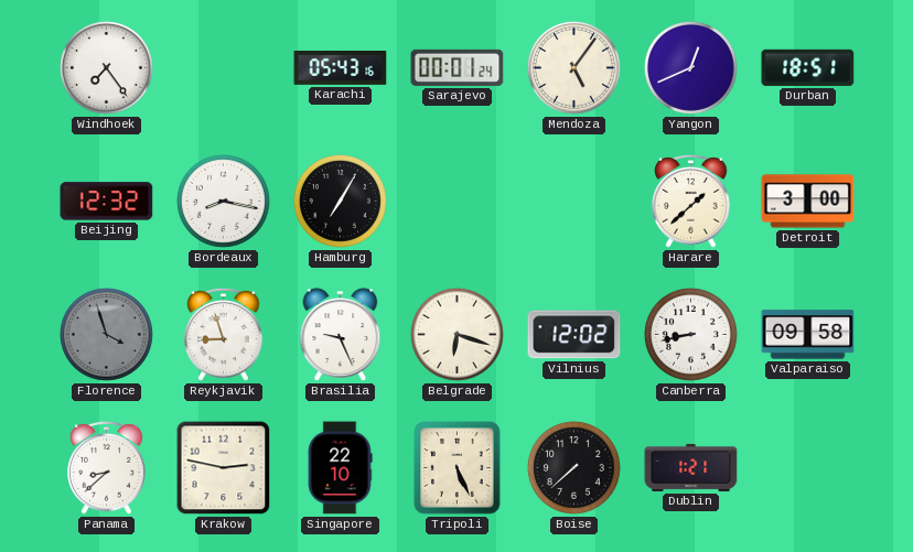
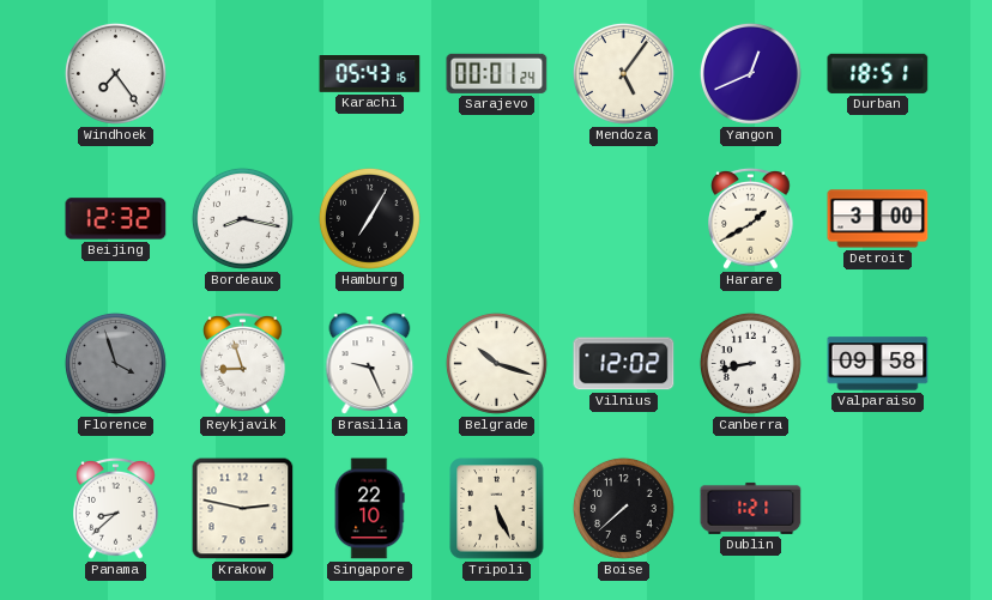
Harare: 1:38 -> 1:40 (751, 218)
Belgrade: 6:18 -> 10:18 (496, 363)
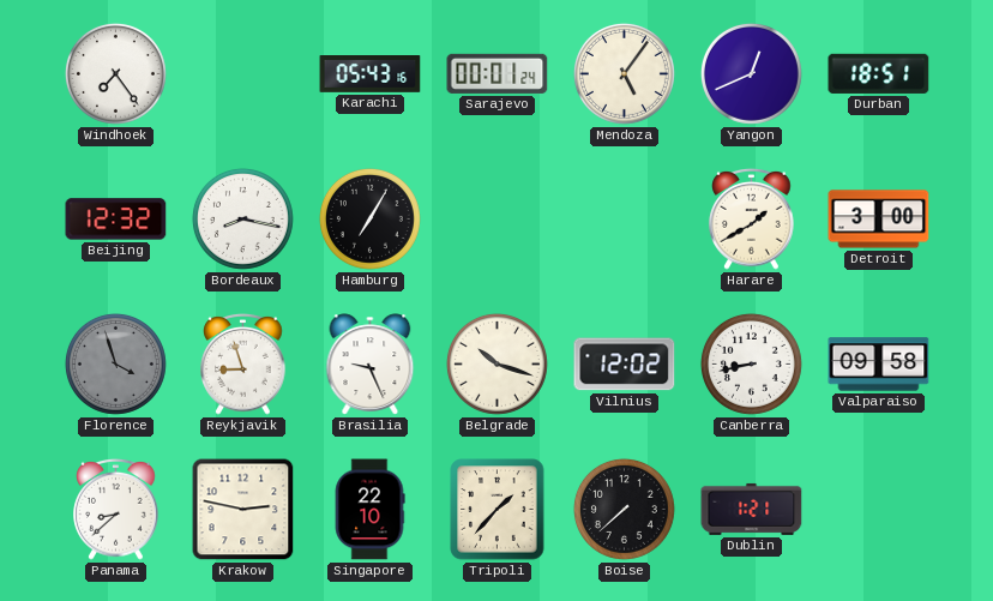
Tripoli: 5:26 -> 1:37 (498, 510)
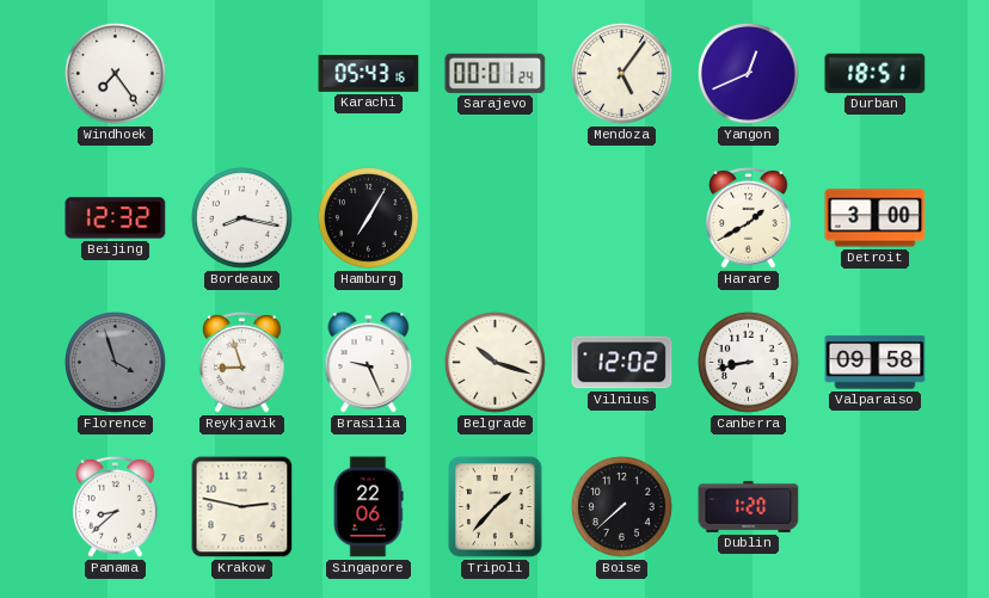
Singapore: 22:10 -> 22:06 (368, 507)
Dublin: 1:21 -> 1:20 (749, 506)
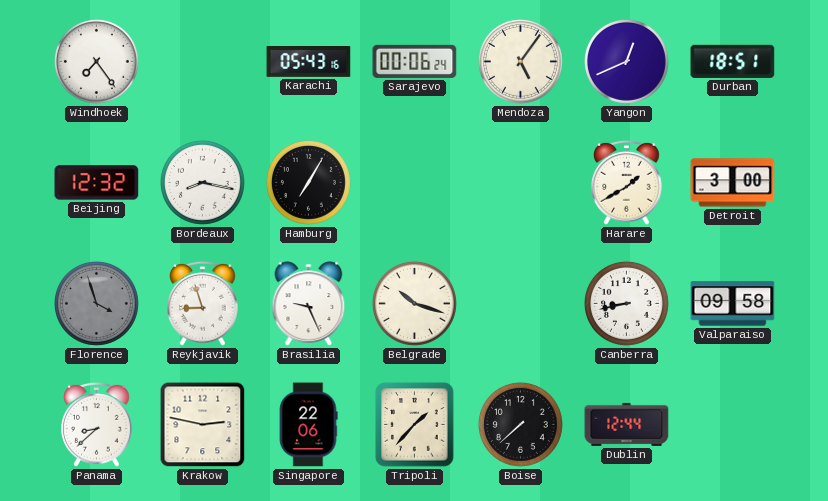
Sarajevo: 00:01 -> 00:06 (415, 61)
Vilnius: 12:02 -> none (622, 363)
Dublin: 1:20 -> 12:44 (627, 424)
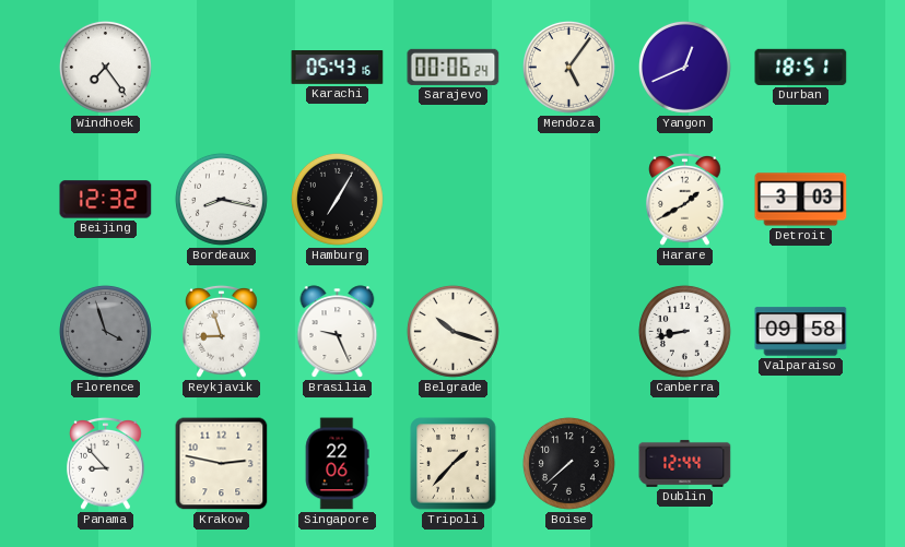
Detroit: 3:00 -> 3:03 (801, 200)
Panama: 8:38 -> 8:53 (106, 463)
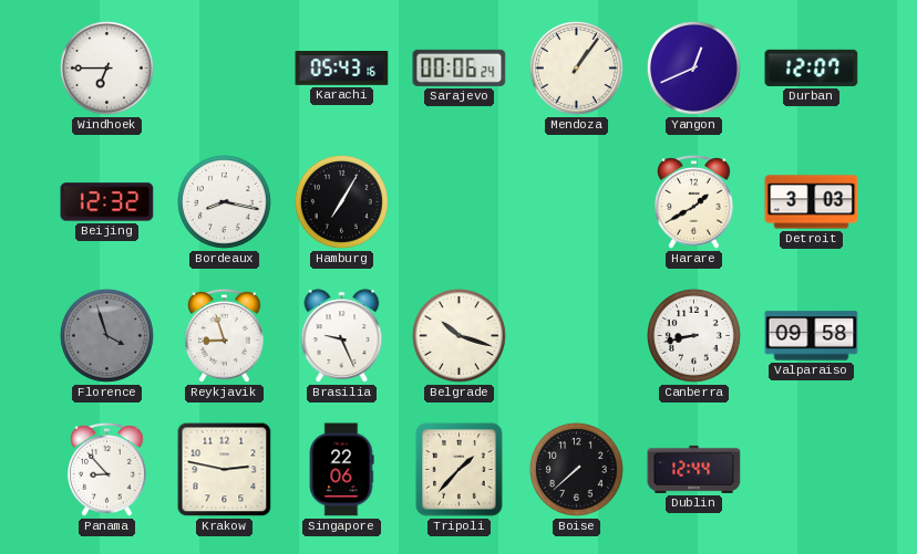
Windhoek: 7:24 -> 6:45 (106, 67)
Mendoza: 5:06 -> 1:06 (576, 67)
Durban: 18:51 -> 12:07 (812, 67)
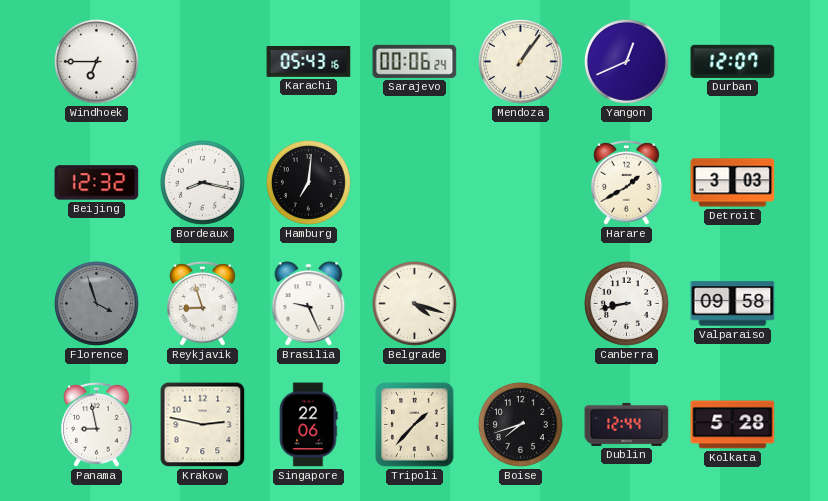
Hamburg: 7:05 -> 7:01 (308, 182)
Belgrade: 10:18 -> 4:18 (414, 303)
Panama: 8:53 -> 8:58 (97, 424)
Boise: 7:38 -> 7:42 (520, 424)
Kolkata: none -> 5:28 (733, 425)
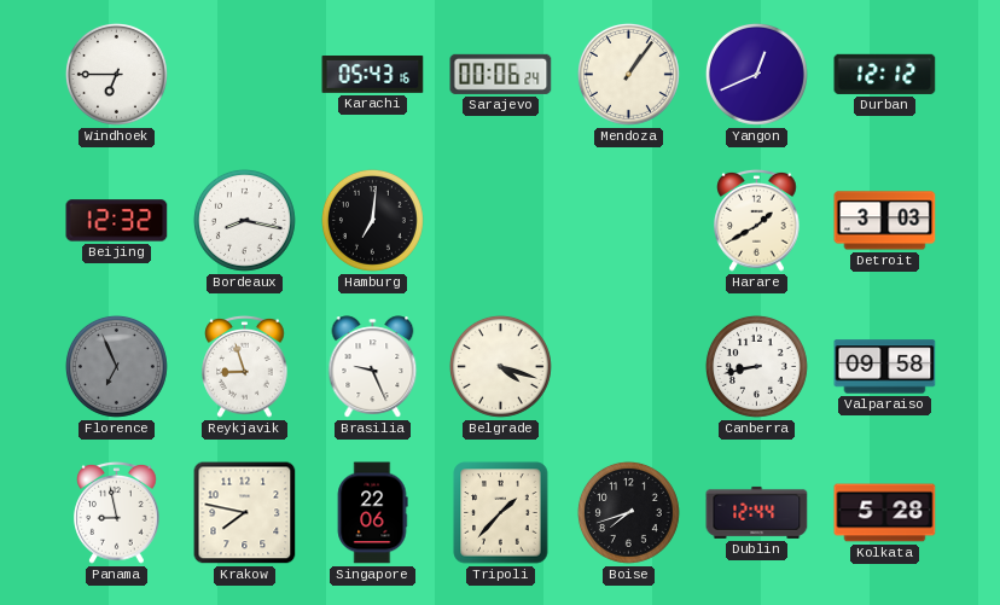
Durban: 12:07 -> 12:12 (885, 74)
Florence: 3:57 -> 6:56 (116, 366)
Krakow: 2:47 -> 7:47 (245, 513)
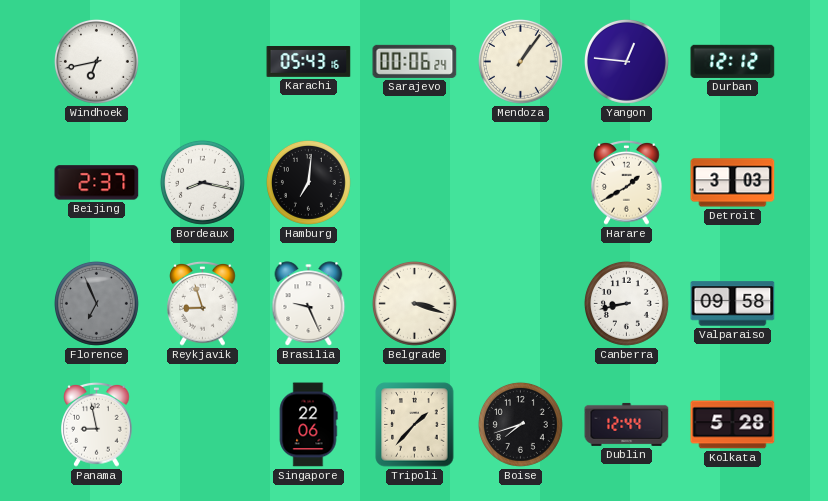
Windhoek: 6:45 -> 6:43 (96, 61)
Yangon: 12:41 -> 12:46 (626, 61)
Beijing: 12:32 -> 2:37 (97, 183)
Belgrade: 4:18 -> 3:18 (414, 303)
Krakow: 7:47 -> none (245, 513)
